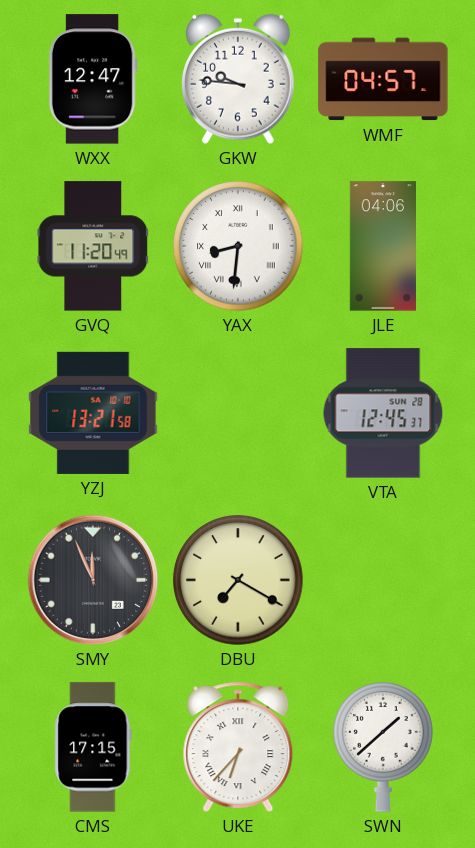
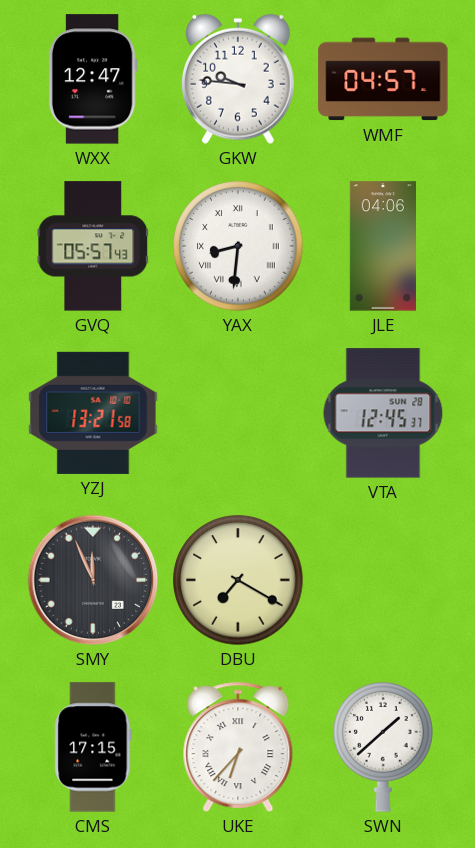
GVQ: 11:20 -> 05:57 (93, 246)
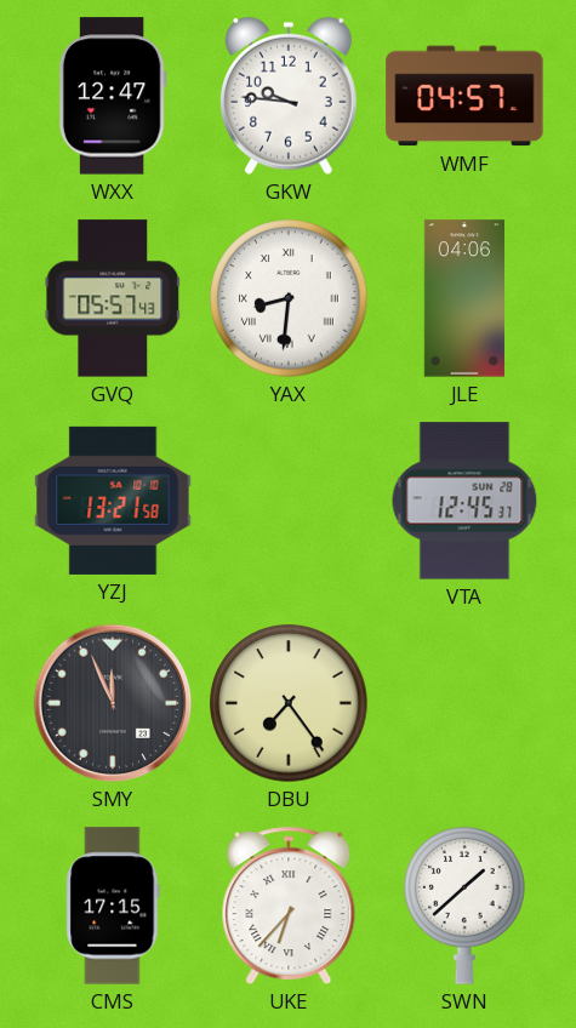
DBU: 7:20 -> 7:24 (289, 703)
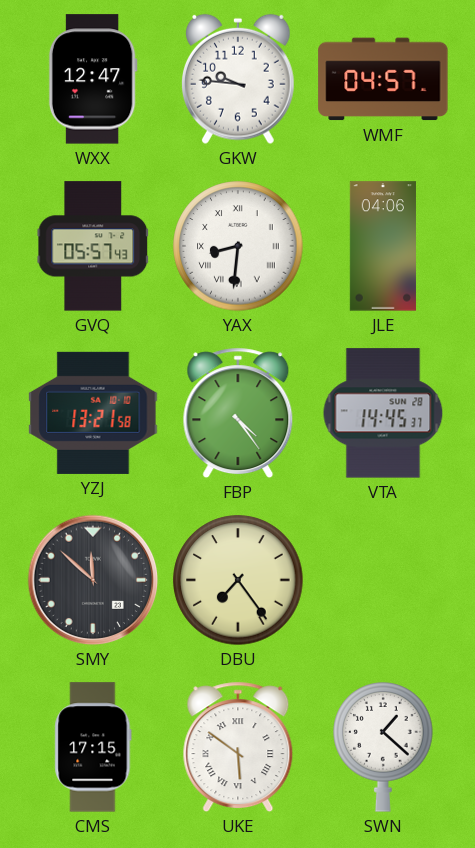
FBP: none -> 4:24 (238, 413)
VTA: 12:45 -> 14:45 (383, 413)
SMY: 11:56 -> 11:52 (93, 580)
UKE: 6:37 -> 5:51 (238, 747)
SWN: 1:38 -> 1:22 (383, 747)
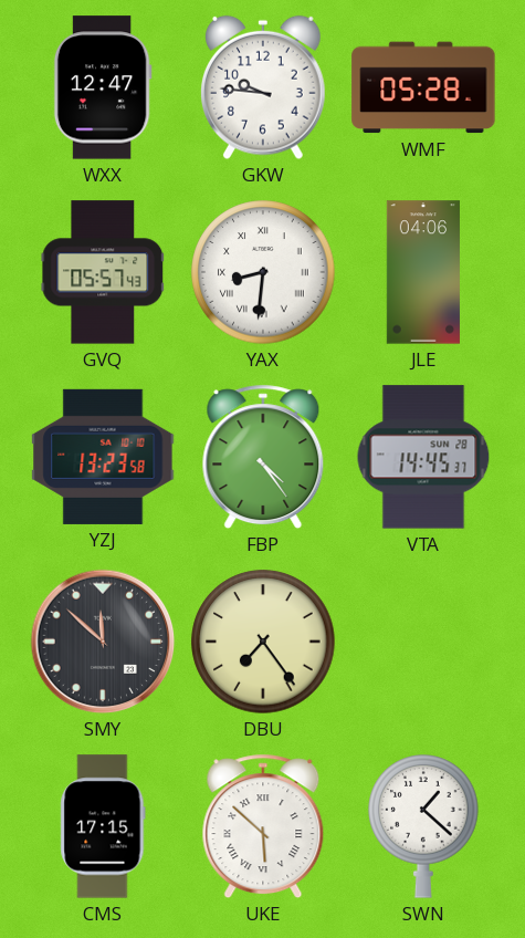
WMF: 04:57 -> 05:28 (423, 87)
YZJ: 13:21 -> 13:23 (103, 457)
UKE: 5:51 -> 5:52 (263, 826)
